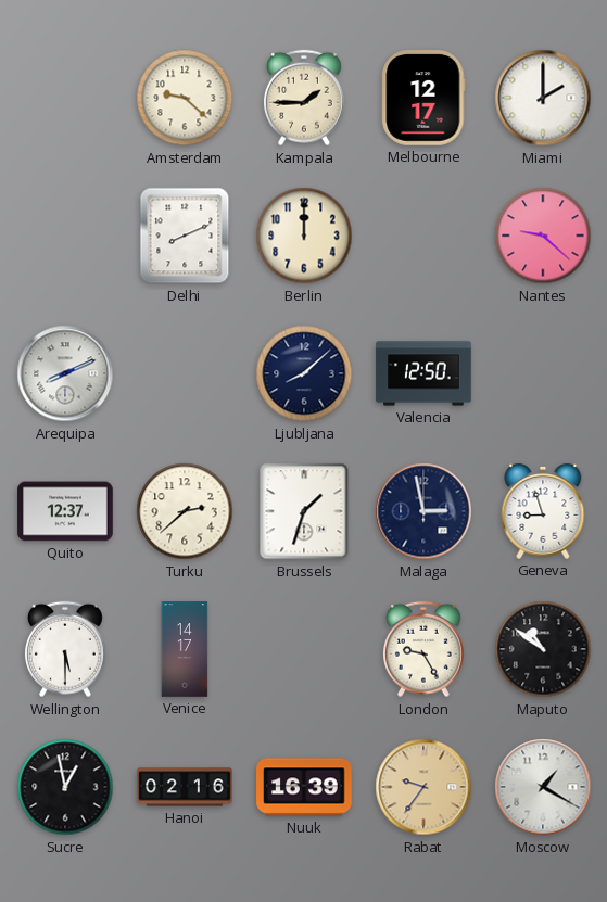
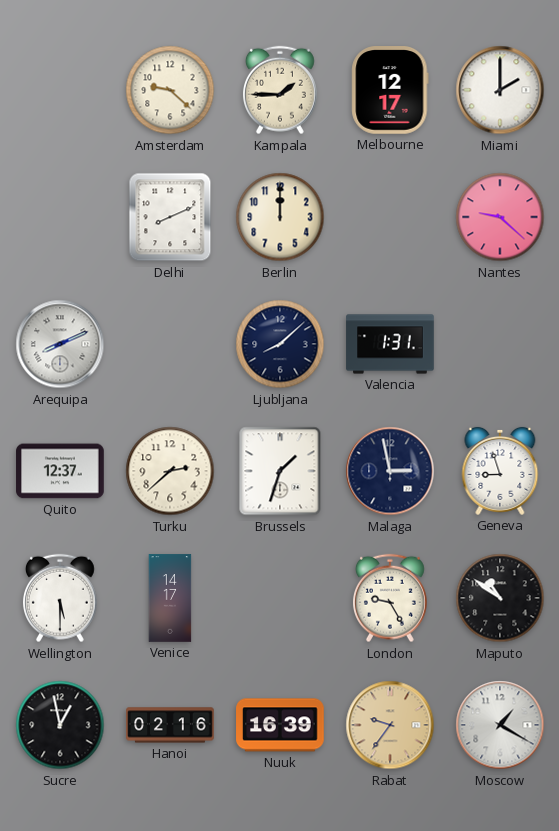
Valencia: 12:50 -> 1:31 (390, 344)
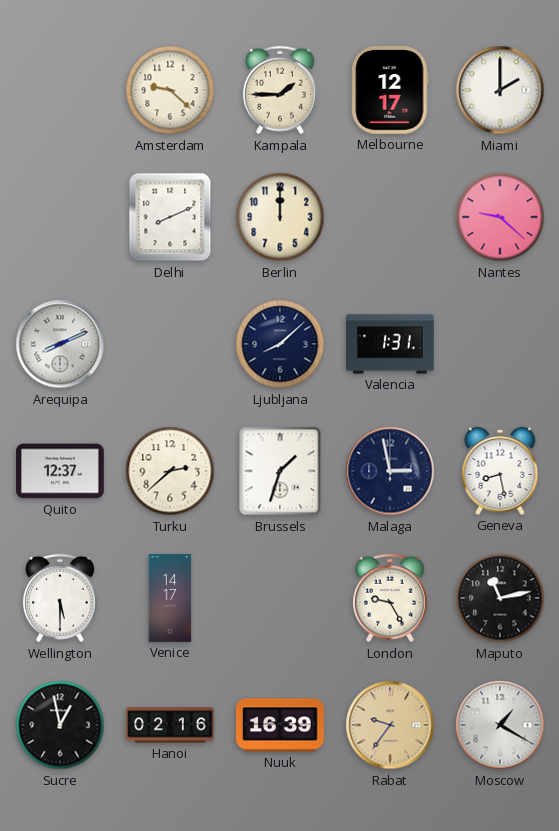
Geneva: 8:57 -> 8:28 (500, 471)
Maputo: 10:51 -> 11:13 (500, 598)
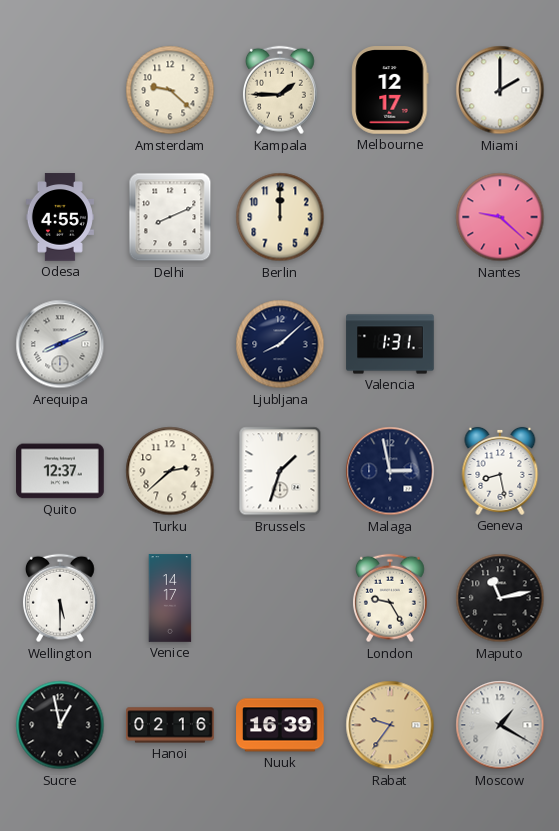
Odesa: none -> 4:55 (60, 217)
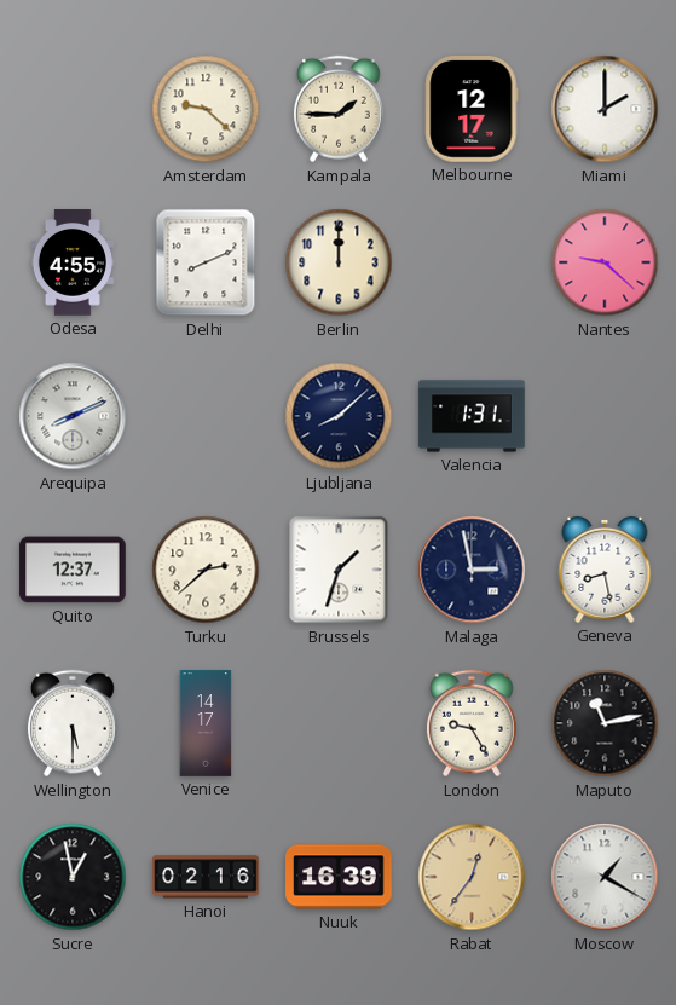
Rabat: 9:36 -> 12:36 (472, 877)
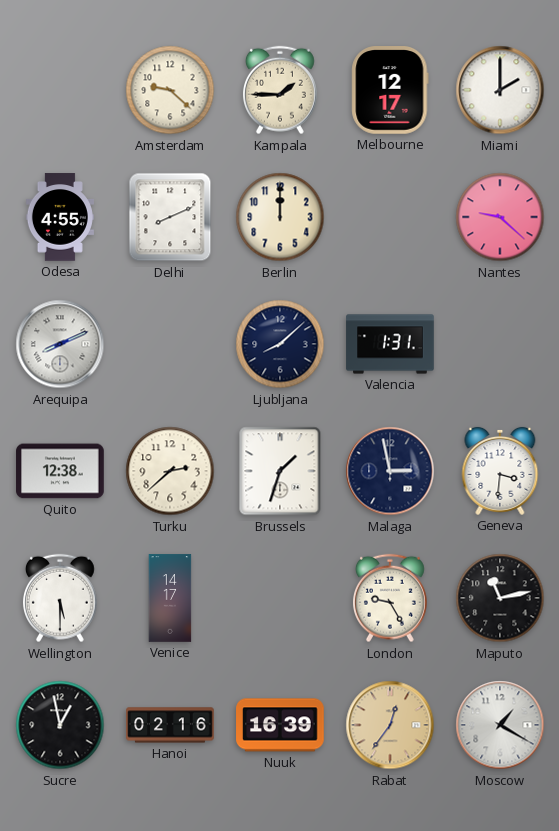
Quito: 12:37 -> 12:38 (60, 471)
Geneva: 8:28 -> 3:31 (500, 471)
